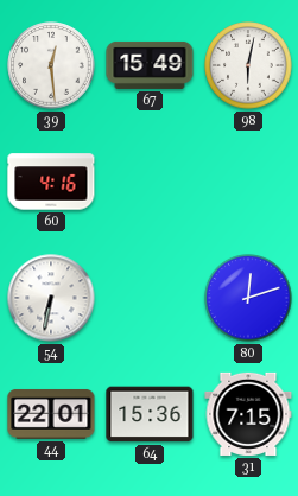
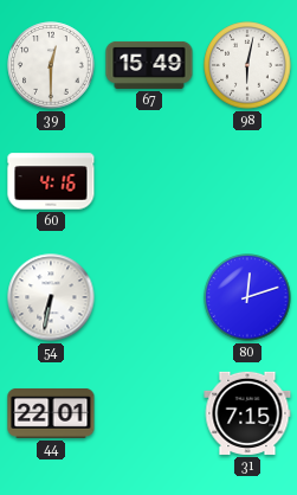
39: 12:29 -> 12:30 (51, 65)
64: 15:36 -> none (150, 414)
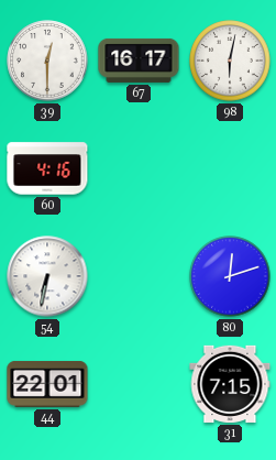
67: 15:49 -> 16:17 (139, 61)
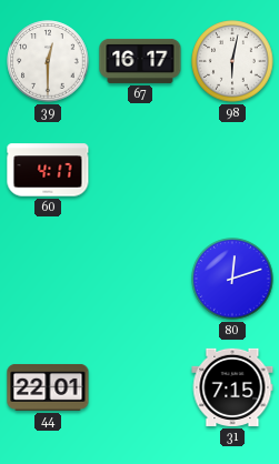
60: 4:16 -> 4:17 (48, 170)
54: 6:32 -> none (47, 276)
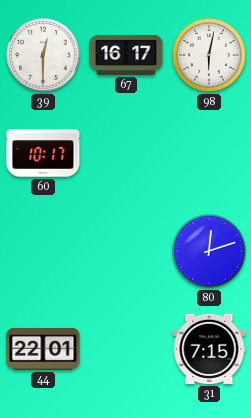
60: 4:17 -> 10:17 (43, 153)
